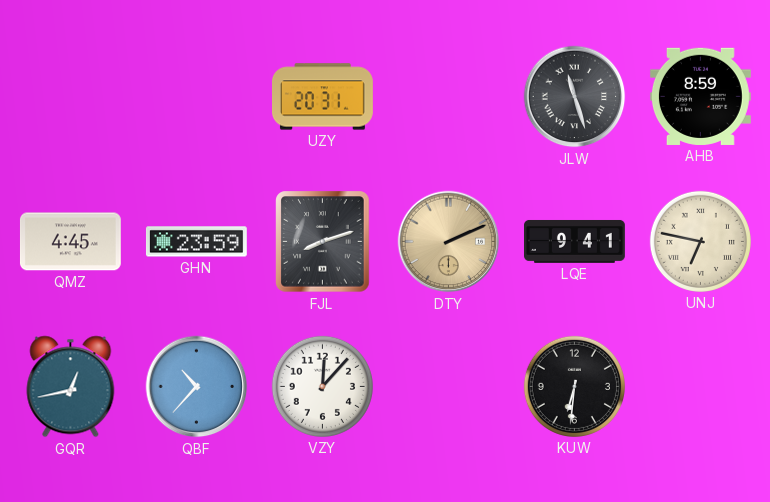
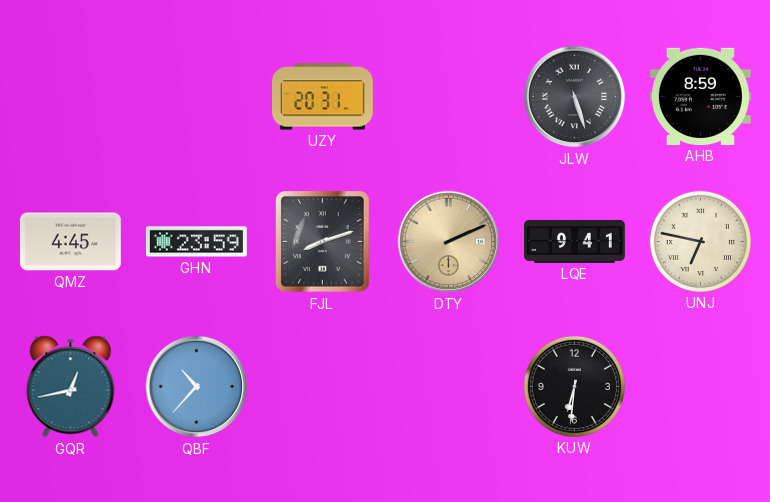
JLW: 11:27 -> 5:27 (575, 97)
VZY: 12:07 -> none (322, 386)
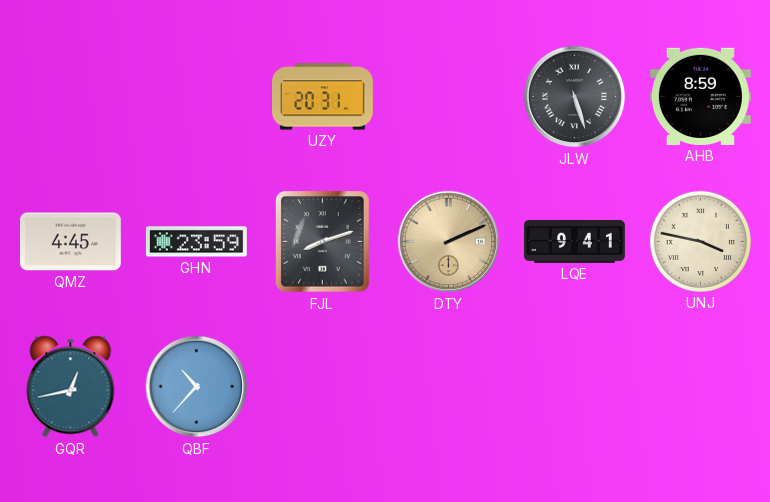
UNJ: 6:47 -> 3:47 (700, 241)
KUW: 6:31 -> none (574, 386)
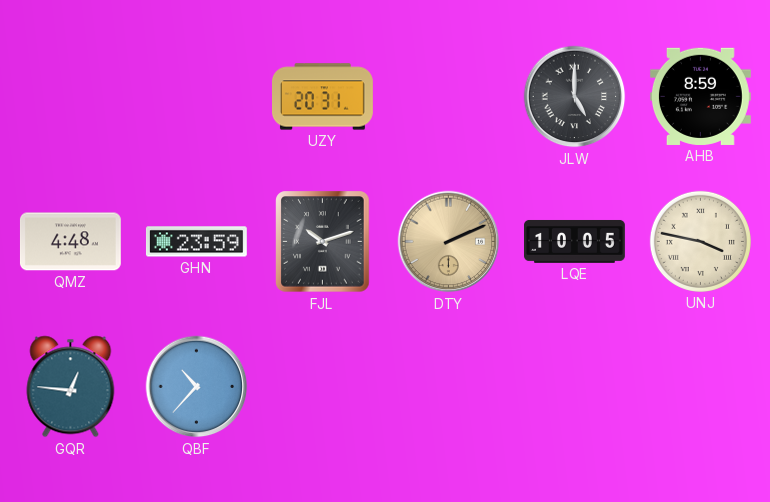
JLW: 5:27 -> 5:00 (575, 97)
QMZ: 4:45 -> 4:48 (70, 242)
FJL: 8:12 -> 10:12 (323, 242)
LQE: 9:41 -> 10:05 (575, 242)
GQR: 12:43 -> 12:46 (71, 387)
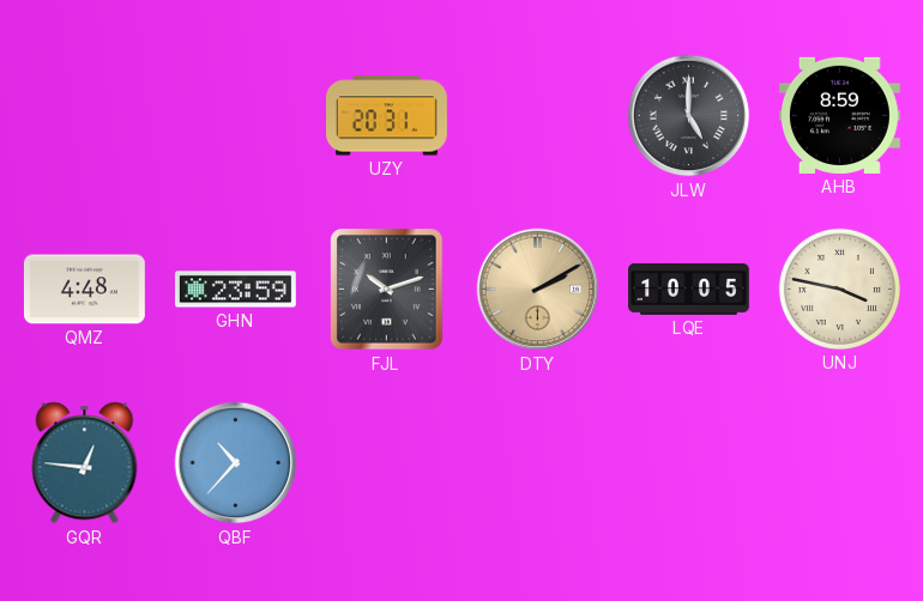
DTY: 2:11 -> 2:10 (538, 290)
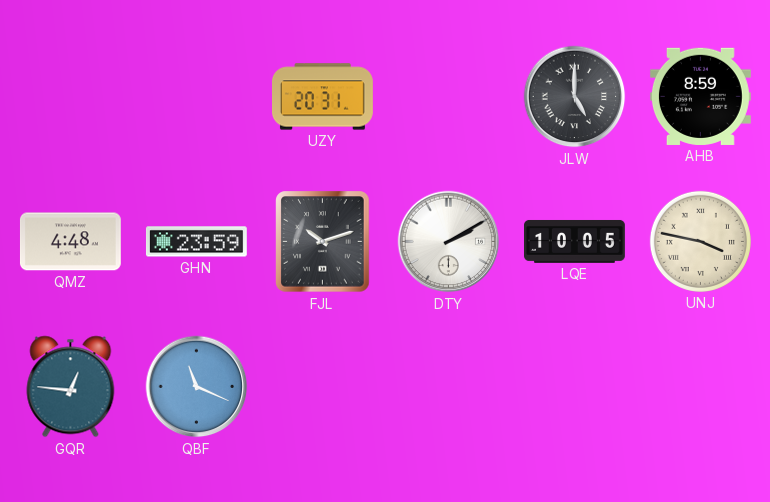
DTY dial: champagne -> white (449, 242)
QBF: 10:37 -> 11:19 (197, 387)
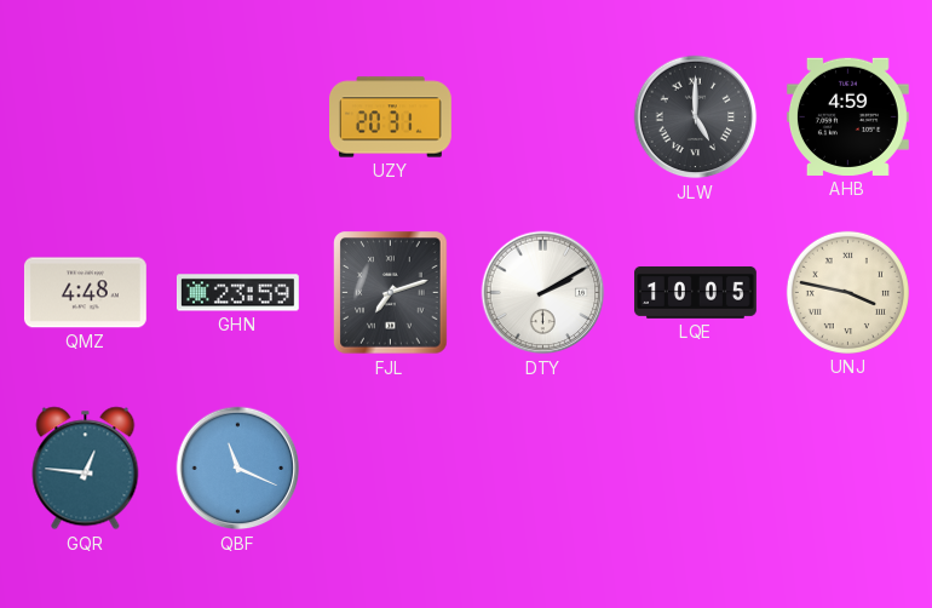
AHB: 8:59 -> 4:59 (847, 116)
FJL: 10:12 -> 7:12 (391, 293)
